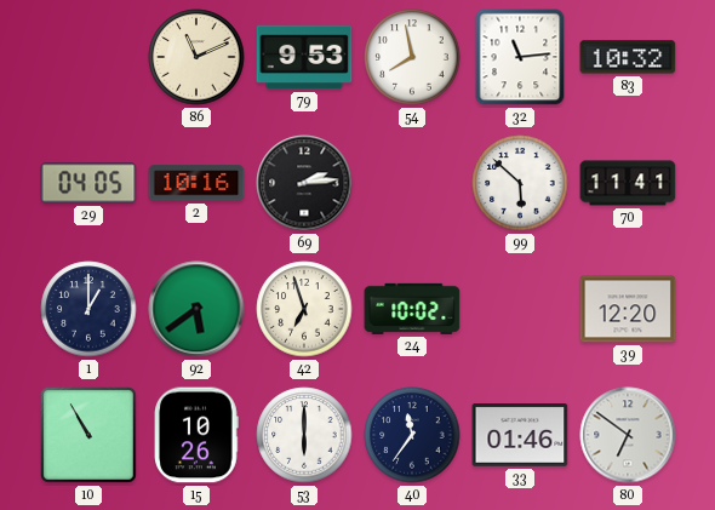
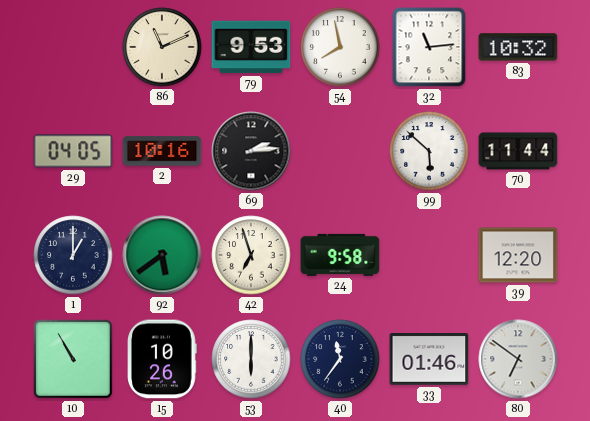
70: 11:41 -> 11:44 (518, 151)
24: 10:02 -> 9:58 (340, 255)
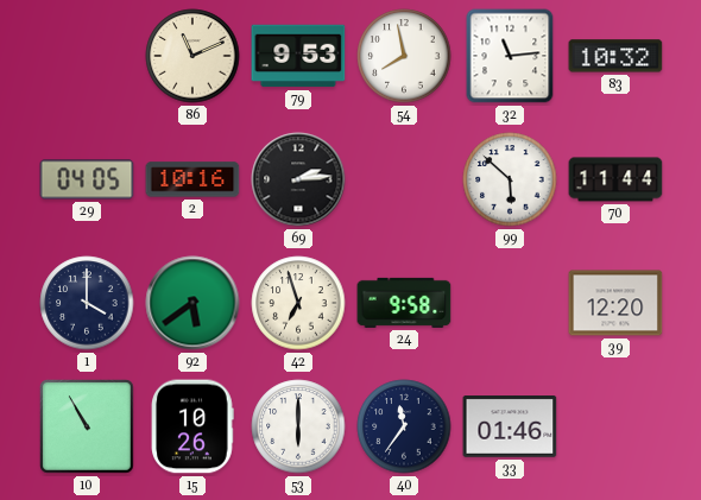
1: 1:00 -> 4:00 (87, 303)
80: 6:51 -> none (518, 359)
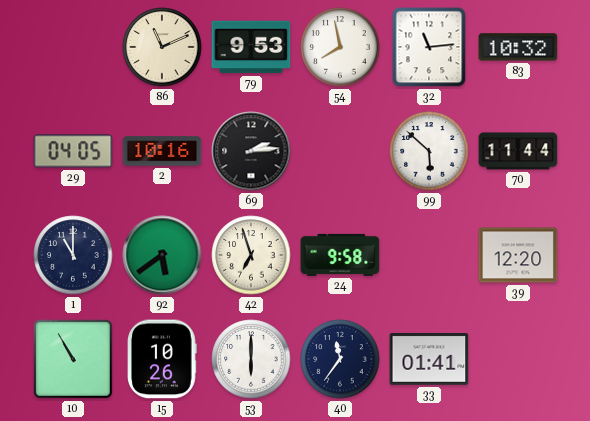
1: 4:00 -> 11:00 (73, 255)
33: 01:46 -> 01:41 (429, 360)
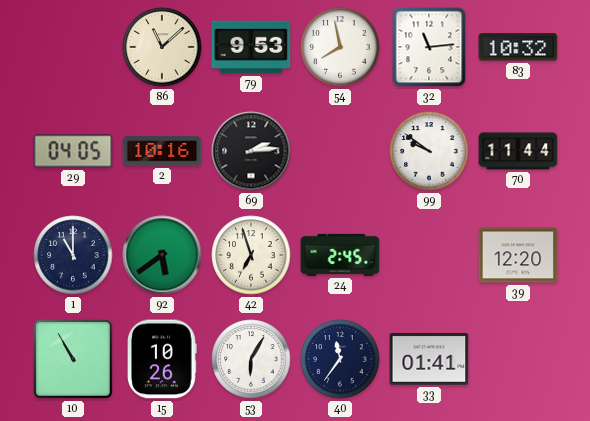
86: 11:11 -> 11:08 (162, 47)
99: 5:52 -> 9:51 (429, 151)
24: 9:58 -> 2:45 (340, 255)
53: 6:00 -> 6:05 (251, 359)
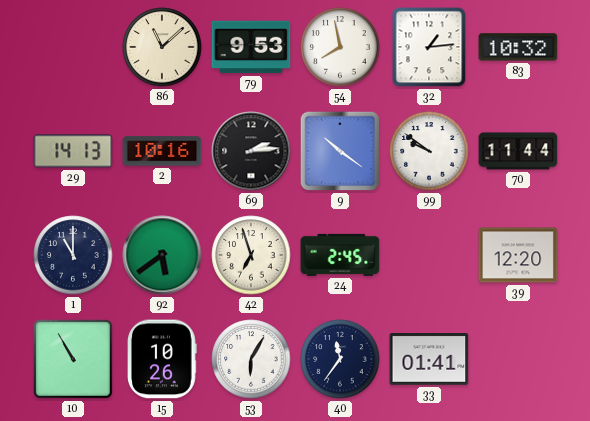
32: 11:14 -> 1:14 (429, 47)
29: 04:05 -> 14:13 (73, 151)
9: none -> 10:21 (340, 151)
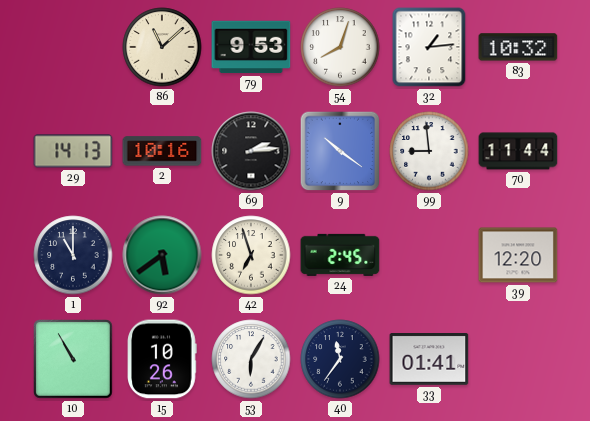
54: 7:58 -> 8:03 (340, 47)
99: 9:51 -> 8:59 (429, 151)
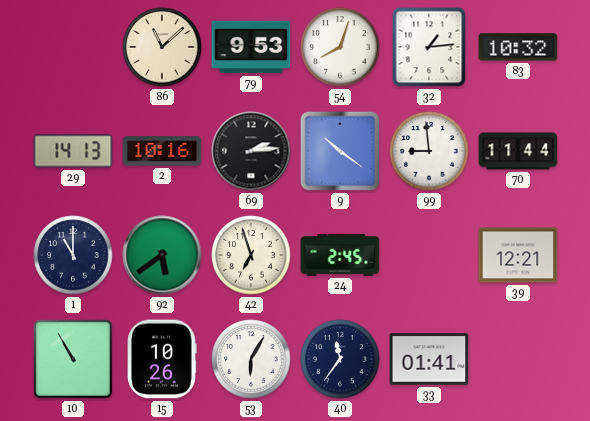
39: 12:20 -> 12:21 (518, 255)
